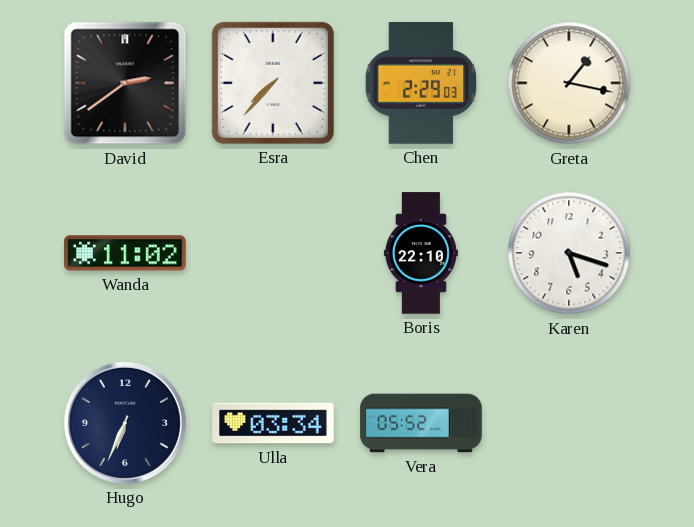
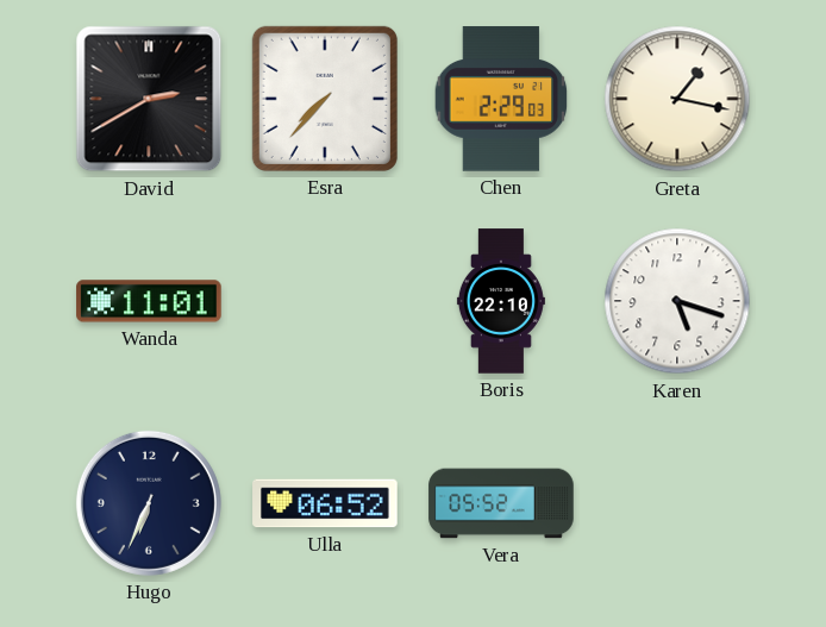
David: 2:39 -> 2:40 (149, 99)
Wanda: 11:02 -> 11:01 (149, 301)
Ulla: 03:34 -> 06:52 (325, 503)
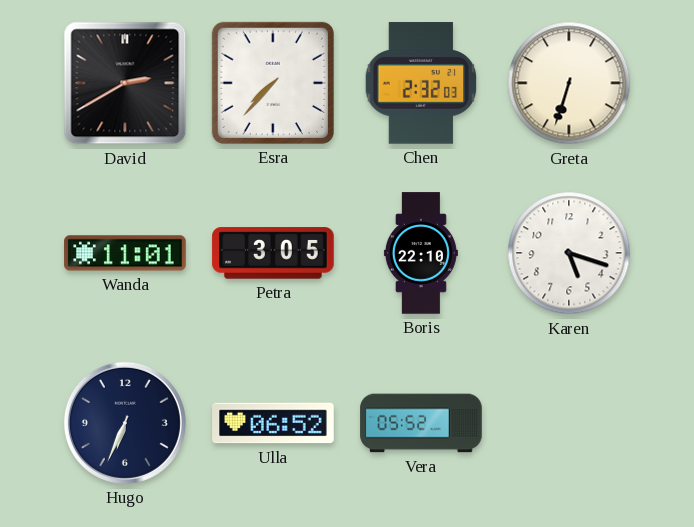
Chen: 2:29 -> 2:32 (421, 83)
Greta: 1:17 -> 6:33 (569, 83)
Petra: none -> 3:05 (273, 253)
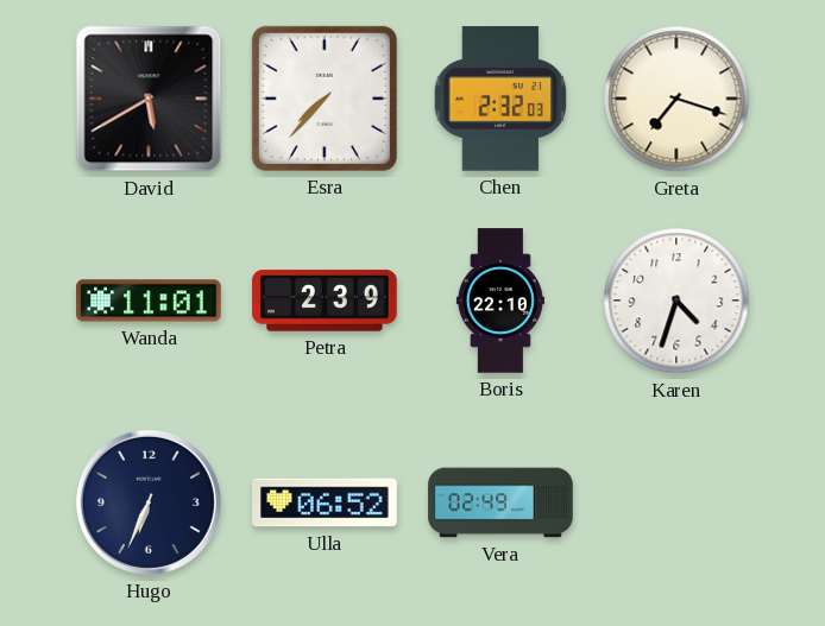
David: 2:40 -> 5:40 (149, 99)
Greta: 6:33 -> 7:18 (676, 99)
Petra: 3:05 -> 2:39 (325, 301)
Karen: 5:18 -> 4:33 (676, 301)
Vera: 05:52 -> 02:49 (500, 502)
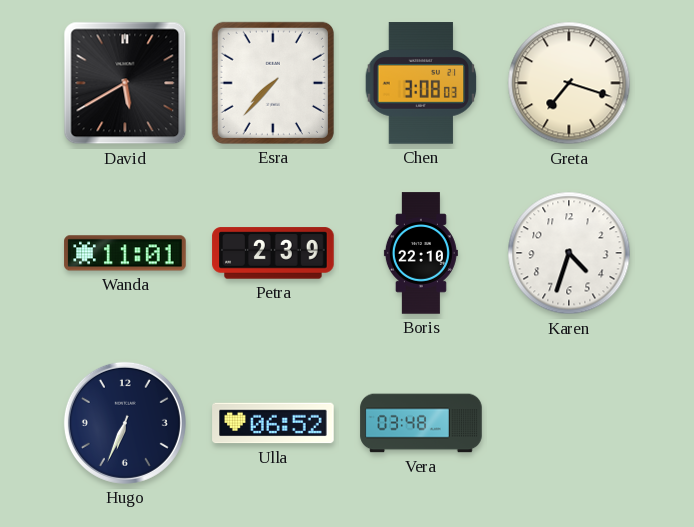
Chen: 2:32 -> 3:08 (421, 83)
Vera: 02:49 -> 03:48 (421, 423)
